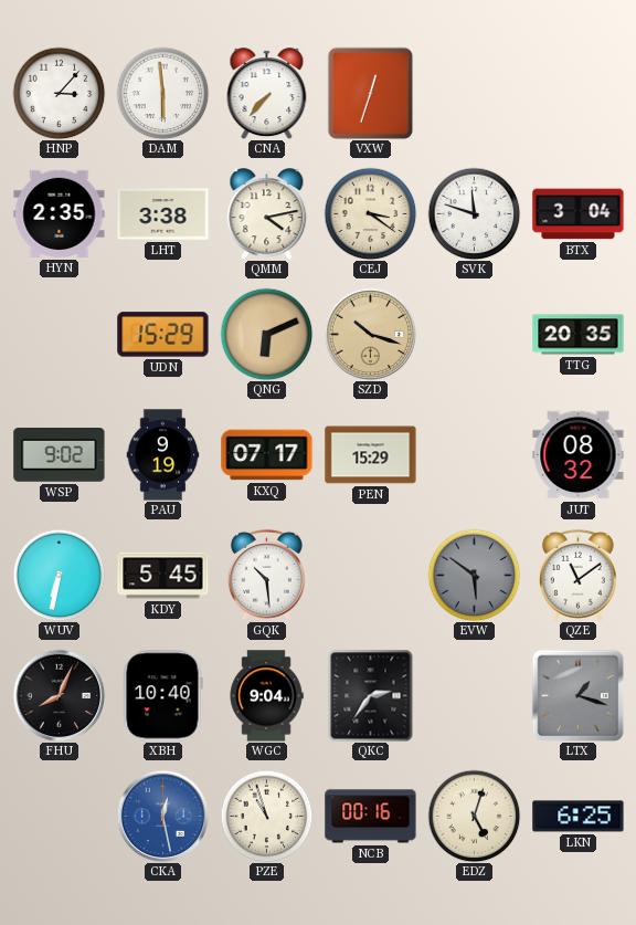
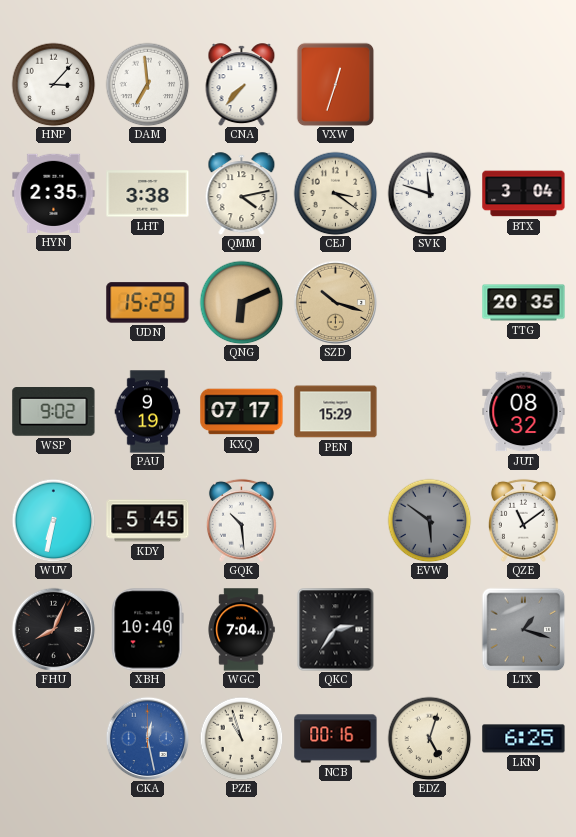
DAM: 5:59 -> 6:59 (147, 84)
WGC: 9:04 -> 7:04 (241, 630)
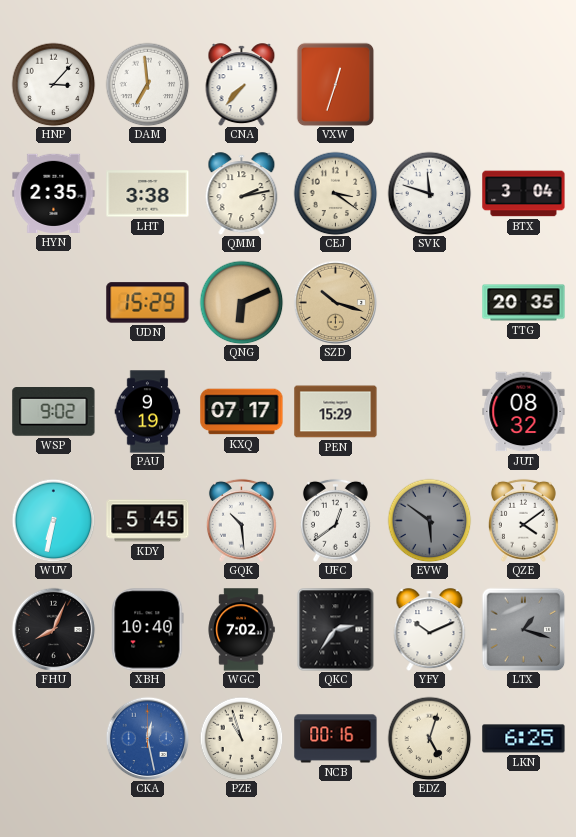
QMM: 4:13 -> 2:13 (242, 194)
UFC: none -> 12:39 (335, 520)
QZE: 11:09 -> 4:09 (523, 520)
WGC: 7:04 -> 7:02 (241, 630)
YFY: none -> 10:11 (430, 630)
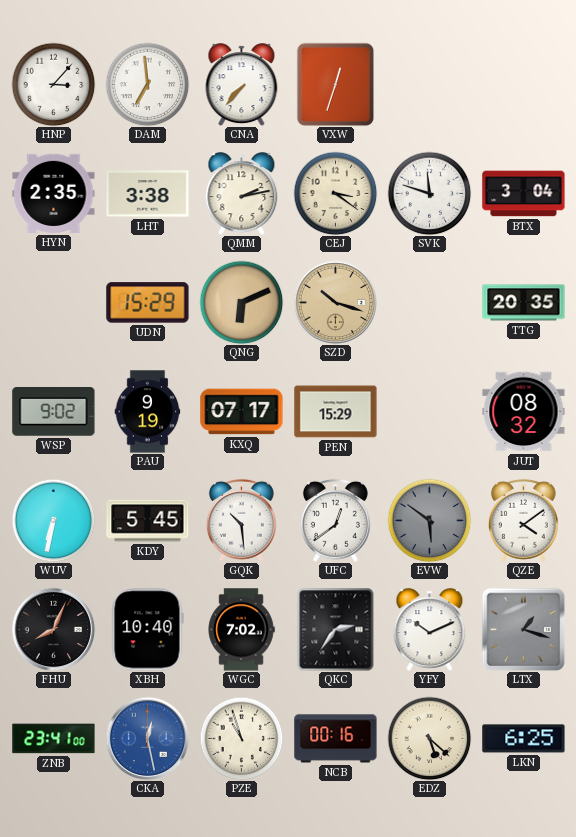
ZNB: none -> 23:41 (54, 739)
EDZ: 5:03 -> 5:22 (429, 738)
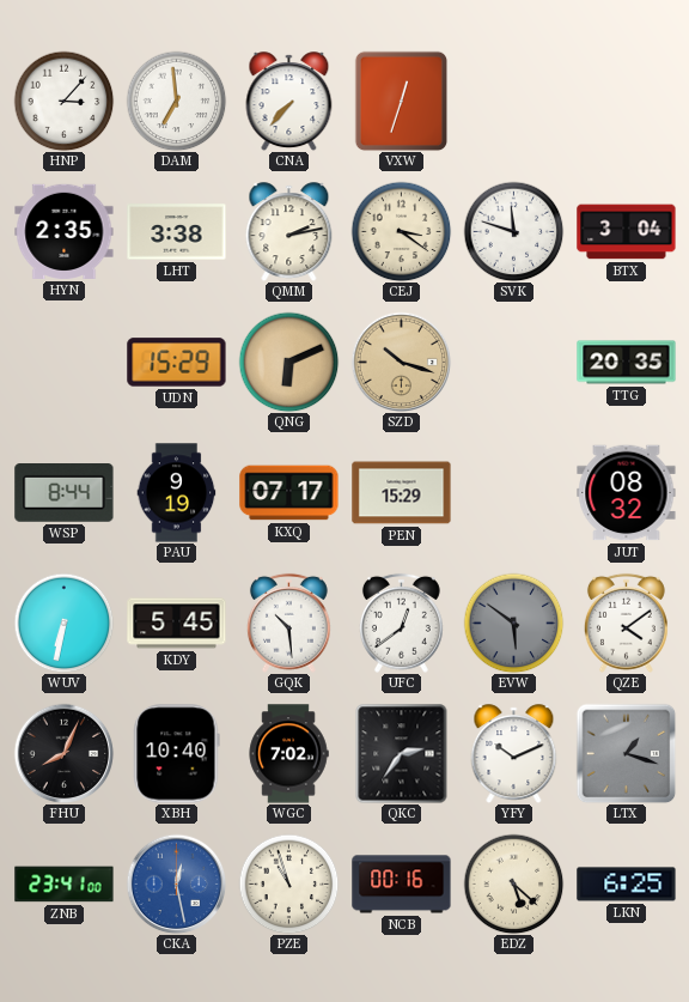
WSP: 9:02 -> 8:44 (65, 493)
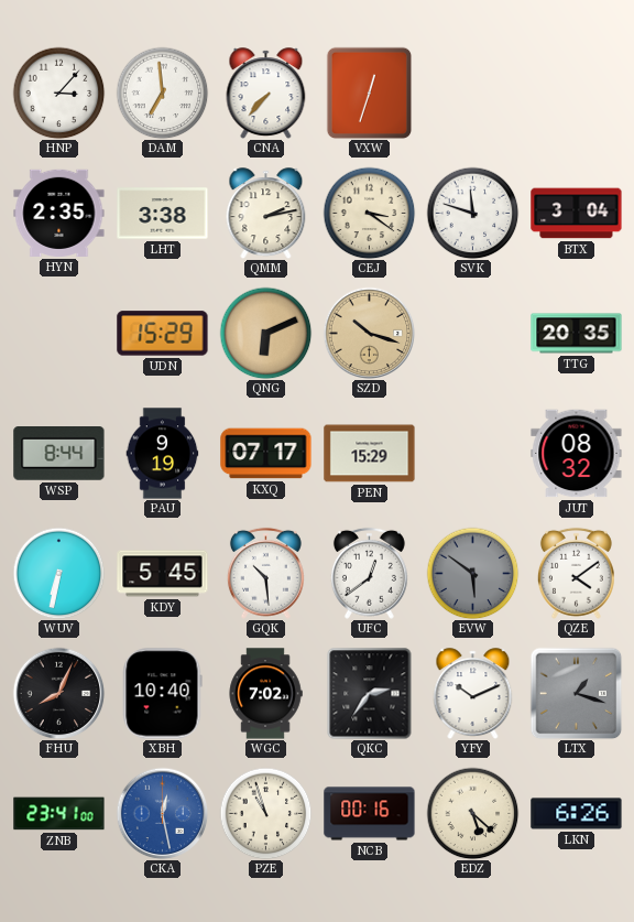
LKN: 6:25 -> 6:26 (577, 814)
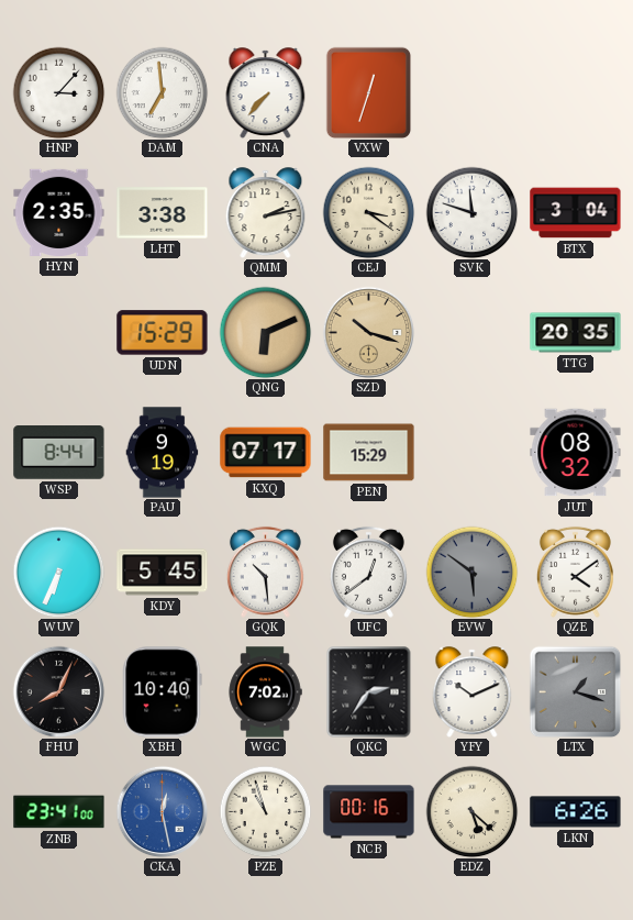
WUV: 6:32 -> 6:34 (58, 572)
